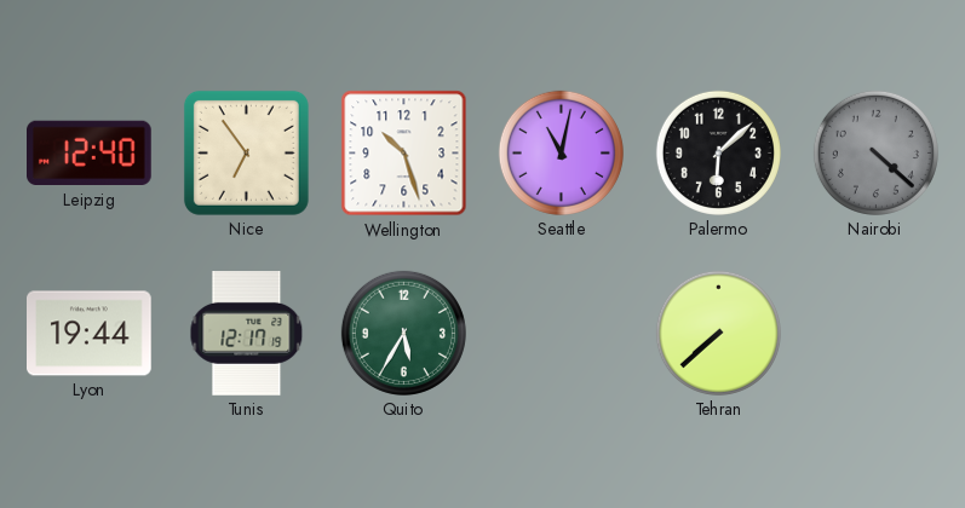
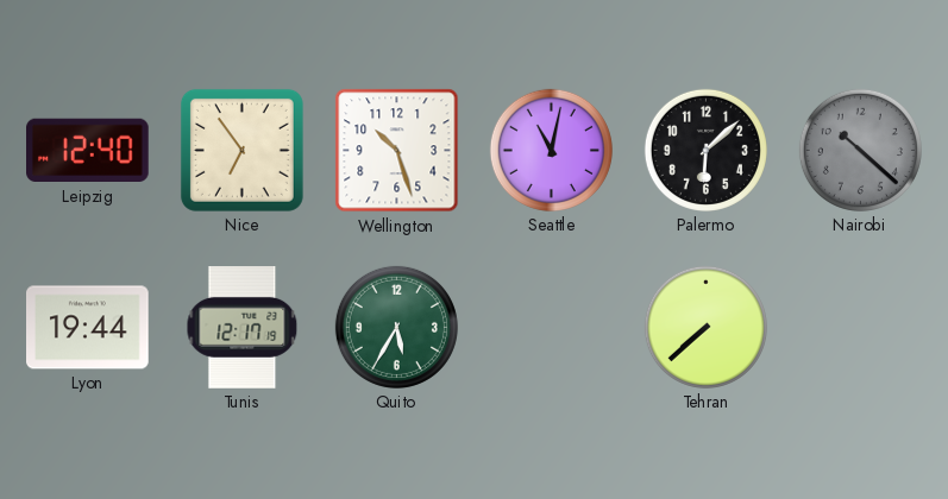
Nairobi: 4:22 -> 10:22 (860, 150)
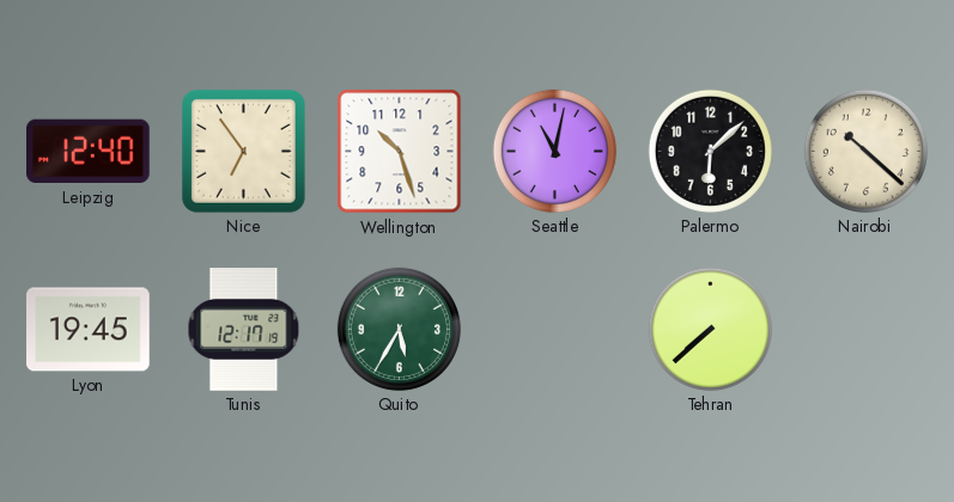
Nairobi dial: grey -> cream (865, 151)
Lyon: 19:44 -> 19:45 (89, 330)
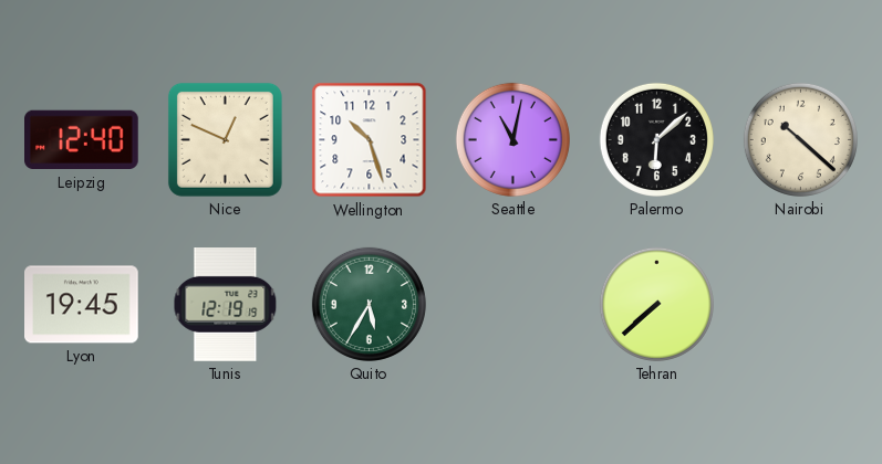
Nice: 6:54 -> 12:49 (225, 139)
Tunis: 12:17 -> 12:19 (226, 305)
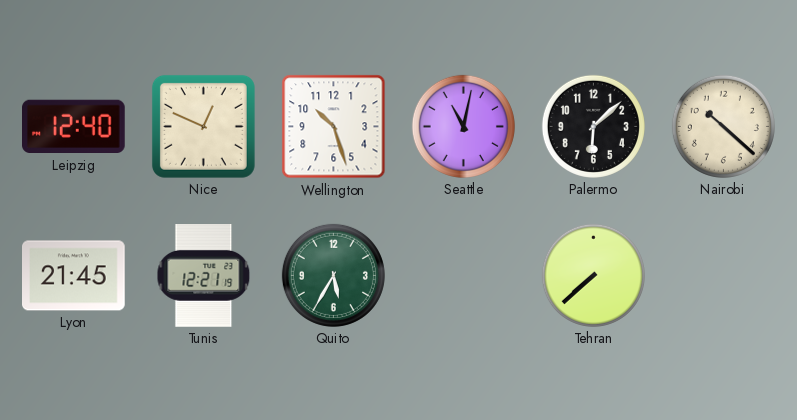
Lyon: 19:45 -> 21:45 (74, 276)
Tunis: 12:19 -> 12:21 (204, 276)
